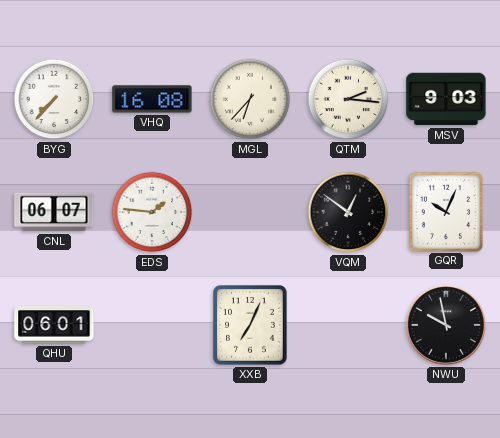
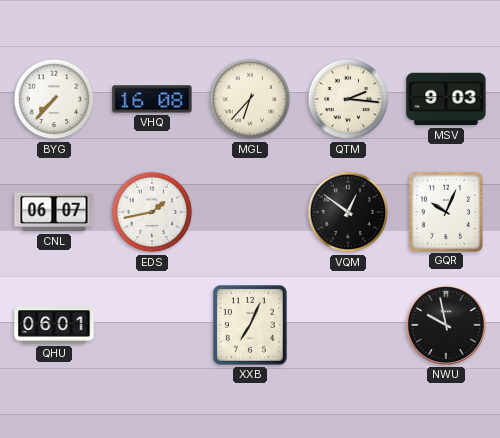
EDS: 1:46 -> 1:43 (152, 212)
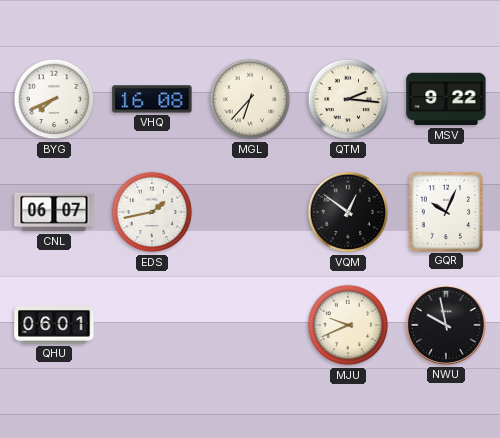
BYG: 7:37 -> 7:41 (54, 99)
MSV: 9:03 -> 9:22 (446, 99)
XXB: 7:04 -> none (251, 326)
MJU: none -> 9:41 (348, 325)
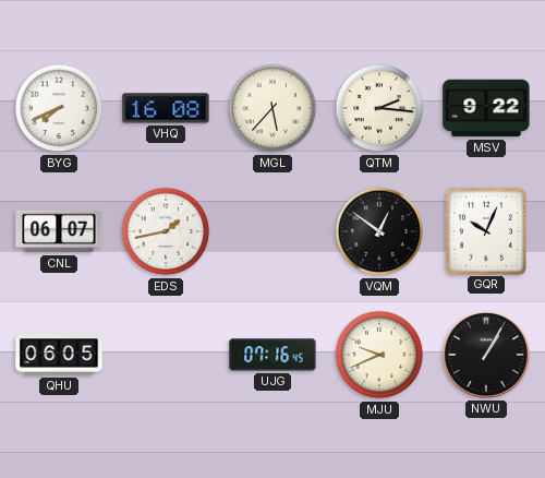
MGL: 6:37 -> 5:37 (272, 108)
QHU: 06:01 -> 06:05 (59, 355)
UJG: none -> 07:16 (272, 355)
NWU: 9:58 -> 1:05 (486, 355)
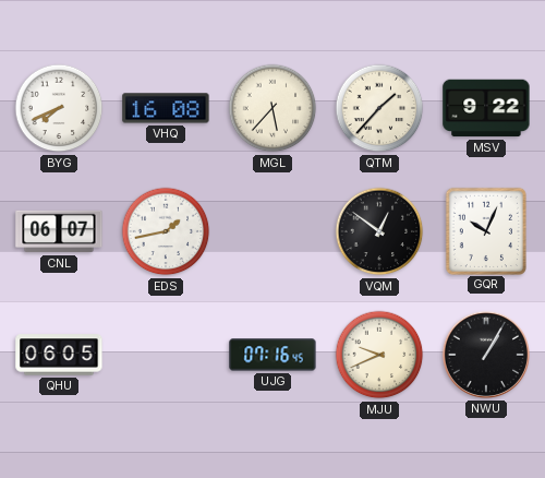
QTM: 2:16 -> 1:37 (379, 108)
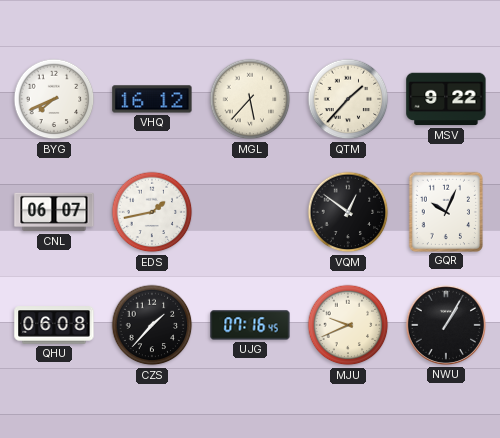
VHQ: 16:08 -> 16:12 (152, 99)
QHU: 06:05 -> 06:08 (54, 325)
CZS: none -> 1:37 (152, 325)
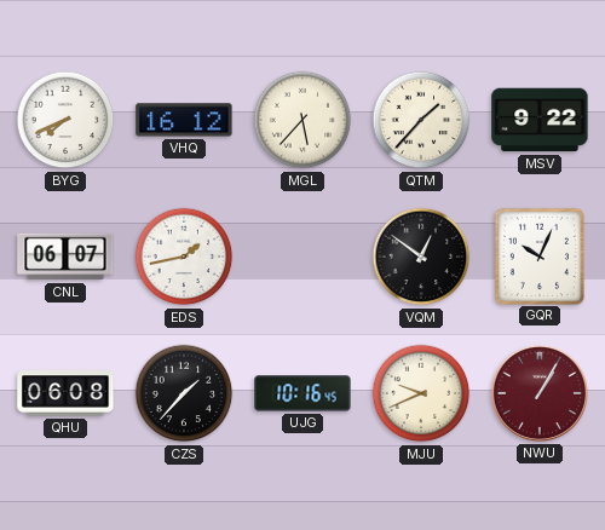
UJG: 07:16 -> 10:16 (302, 393)
NWU dial: black -> burgundy (540, 393)
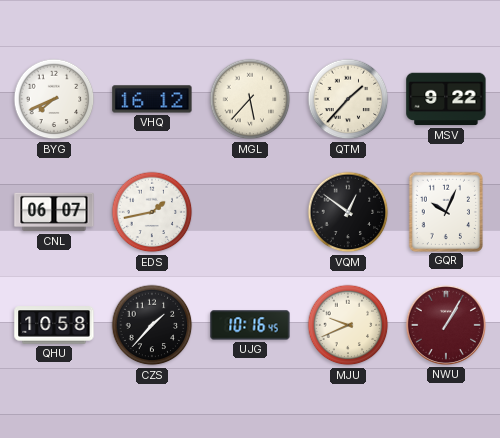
QHU: 06:08 -> 10:58 (54, 325)
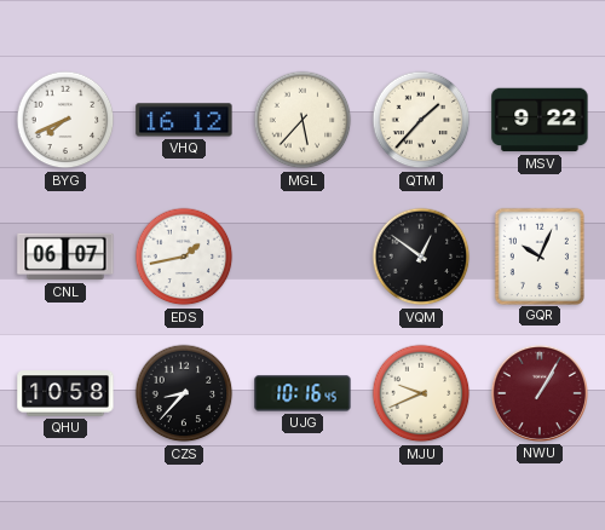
CZS: 1:37 -> 8:37 (184, 393)
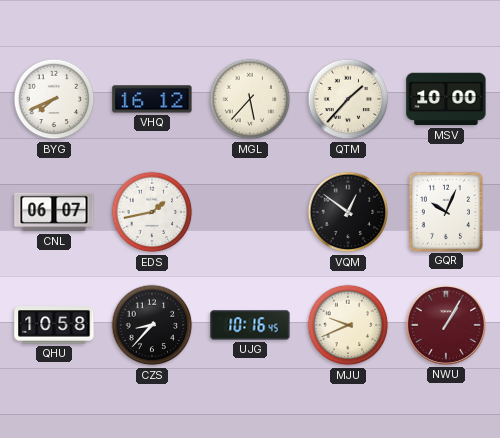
MSV: 9:22 -> 10:00 (446, 99)
